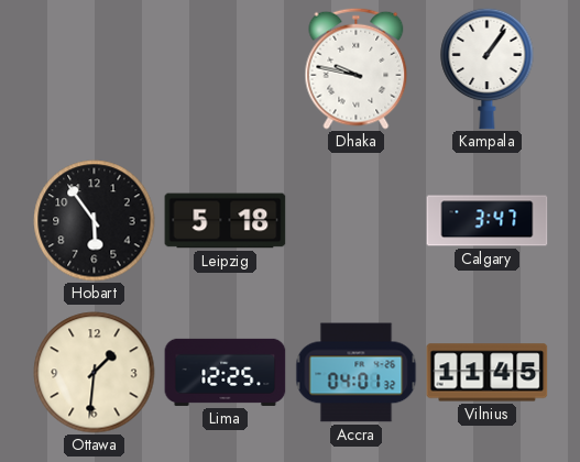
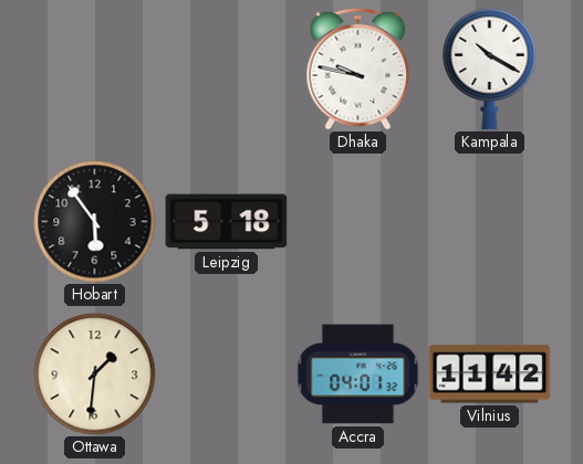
Kampala: 1:06 -> 10:20 (490, 68)
Calgary: 3:47 -> none (488, 221)
Lima: 12:25 -> none (226, 372)
Vilnius: 11:45 -> 11:42 (490, 375)
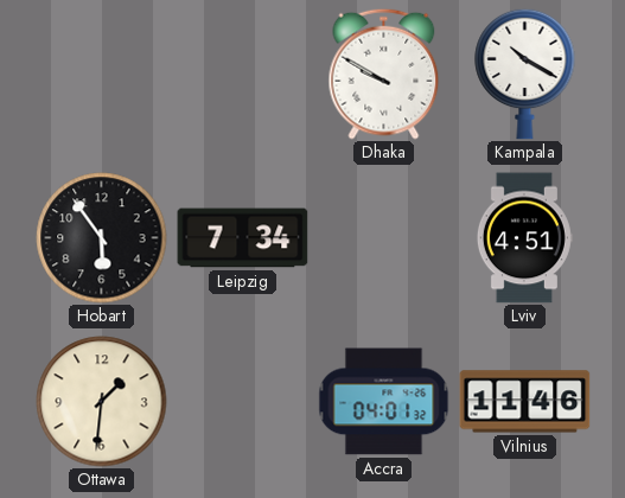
Dhaka: 9:47 -> 9:50 (384, 74)
Leipzig: 5:18 -> 7:34 (243, 238)
Lviv: none -> 4:51 (524, 238)
Vilnius: 11:42 -> 11:46 (525, 402)
